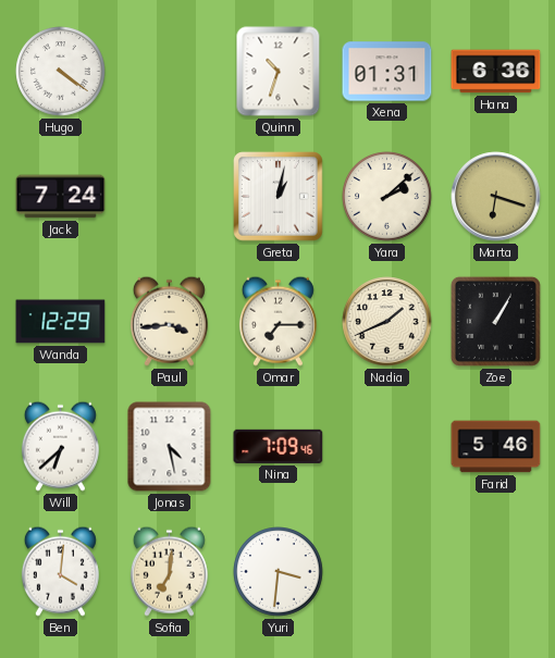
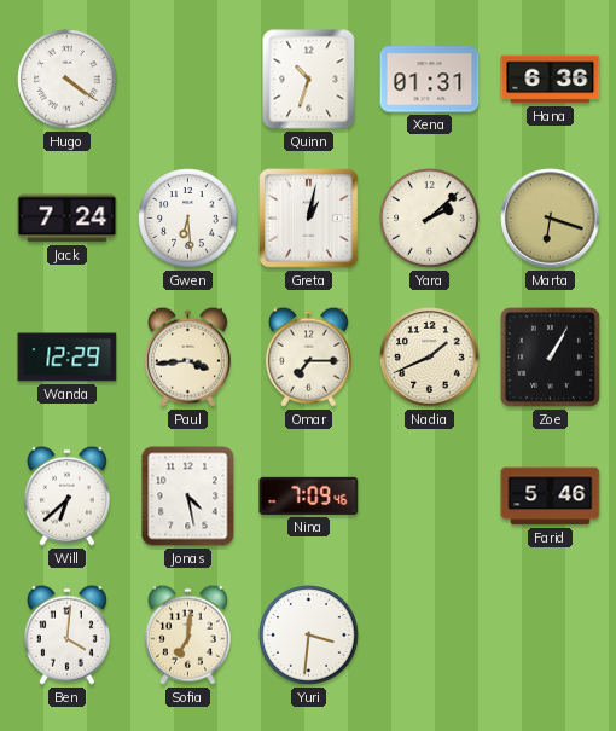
Gwen: none -> 6:29 (188, 219)
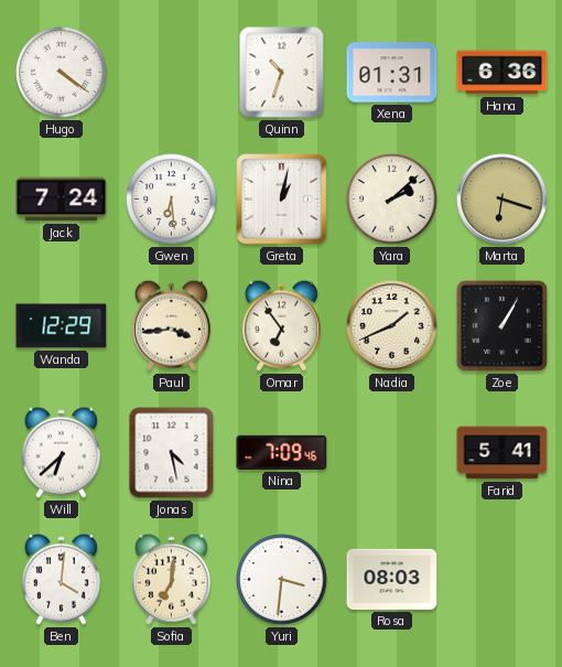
Omar: 7:15 -> 6:54 (281, 325)
Farid: 5:46 -> 5:41 (502, 453)
Rosa: none -> 08:03 (392, 579)
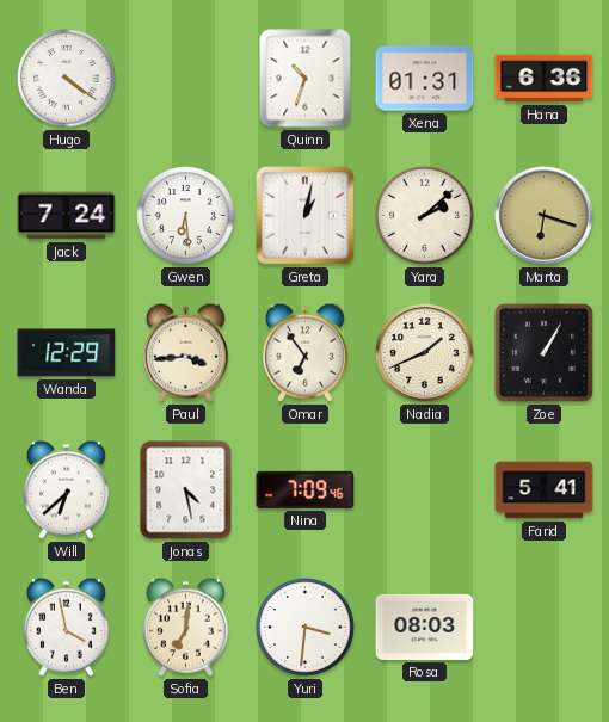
Ben: 4:01 -> 3:58 (66, 627)
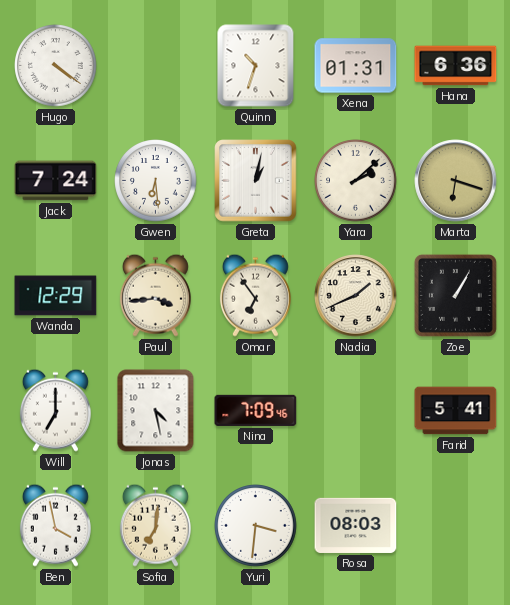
Will: 6:38 -> 7:00 (55, 410)
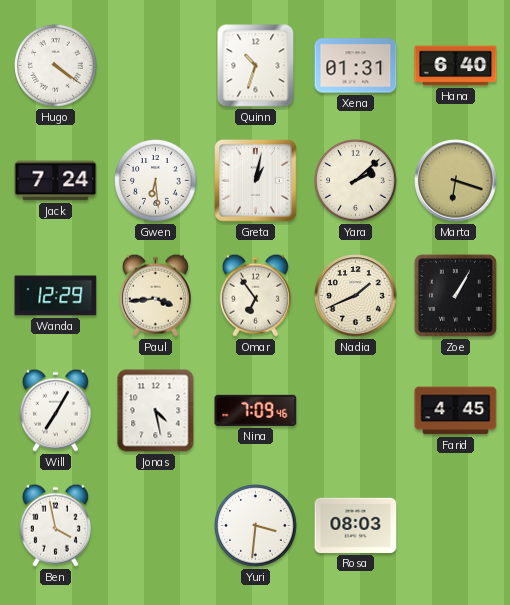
Hana: 6:36 -> 6:40 (456, 66)
Will: 7:00 -> 7:05 (55, 410)
Farid: 5:41 -> 4:45 (456, 411)
Sofia: 7:01 -> none (155, 525)
